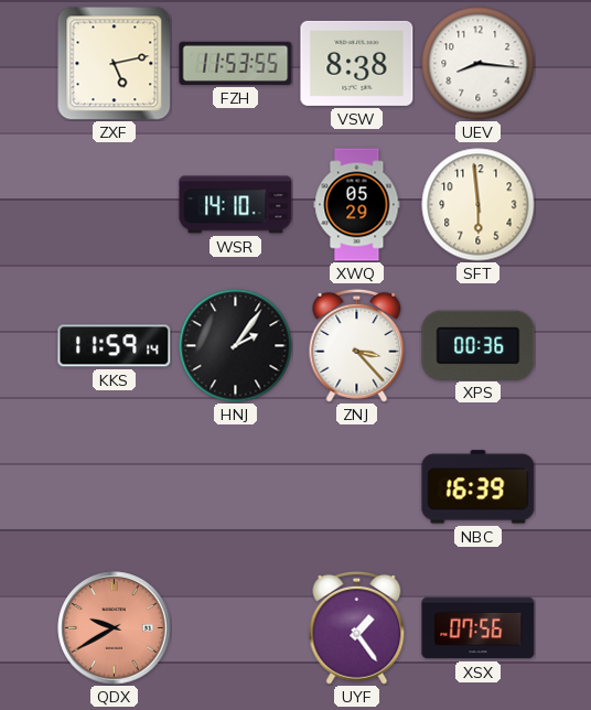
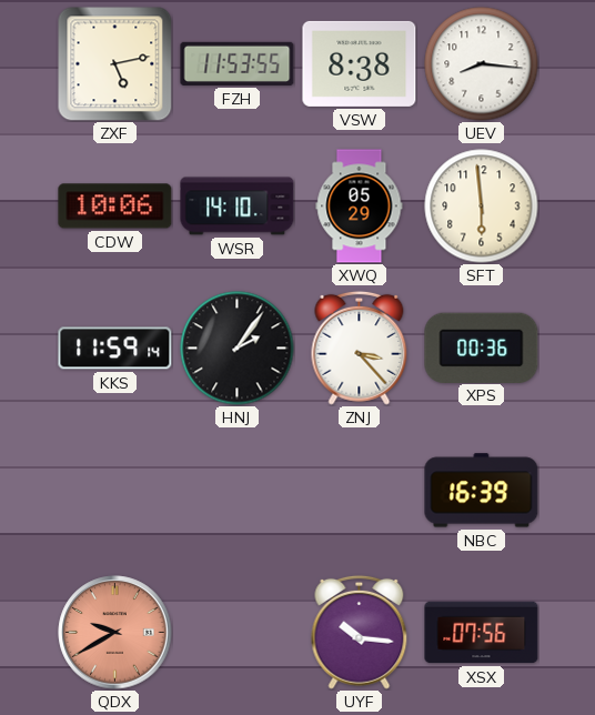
CDW: none -> 10:06 (115, 207)
UYF: 1:24 -> 10:16 (360, 632)
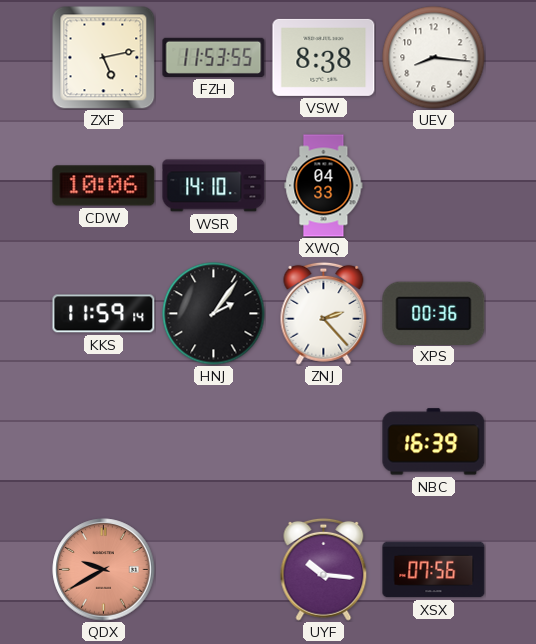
XWQ: 05:29 -> 04:33 (324, 186)
SFT: 5:59 -> none (482, 207)
ZNJ: 3:23 -> 2:23 (324, 313)
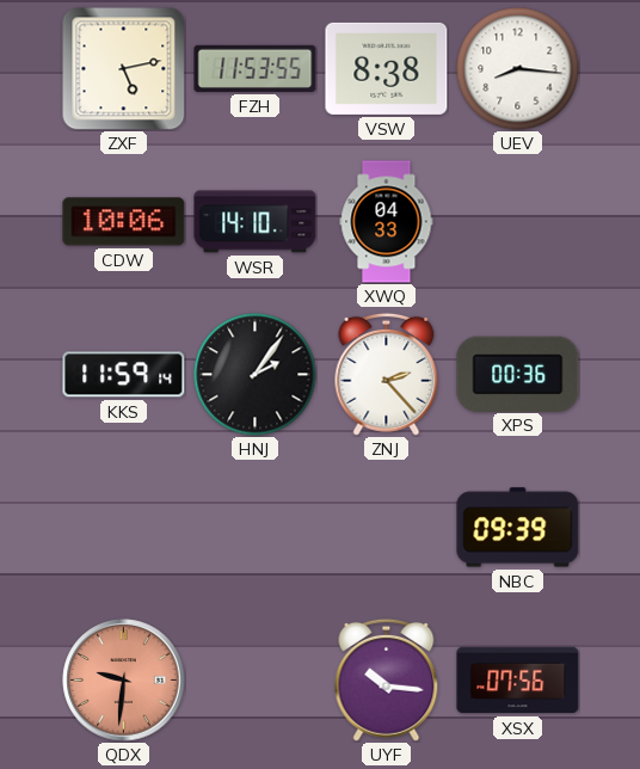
NBC: 16:39 -> 09:39 (518, 528)
QDX: 9:40 -> 9:31 (124, 681)
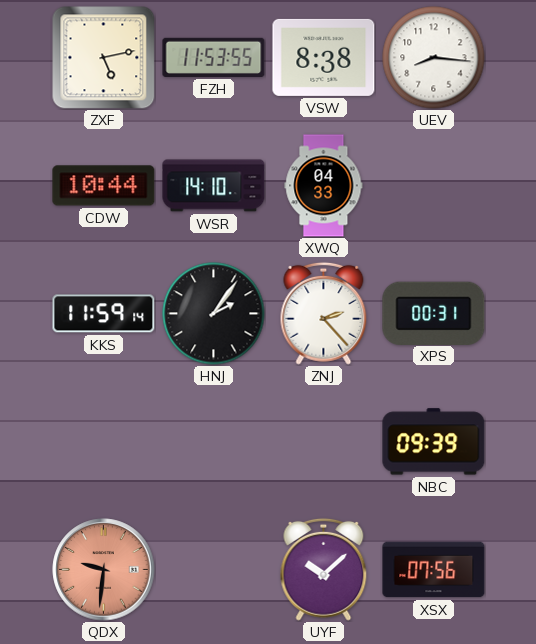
CDW: 10:06 -> 10:44 (104, 186)
XPS: 00:36 -> 00:31 (434, 313)
UYF: 10:16 -> 10:08 (324, 569)
